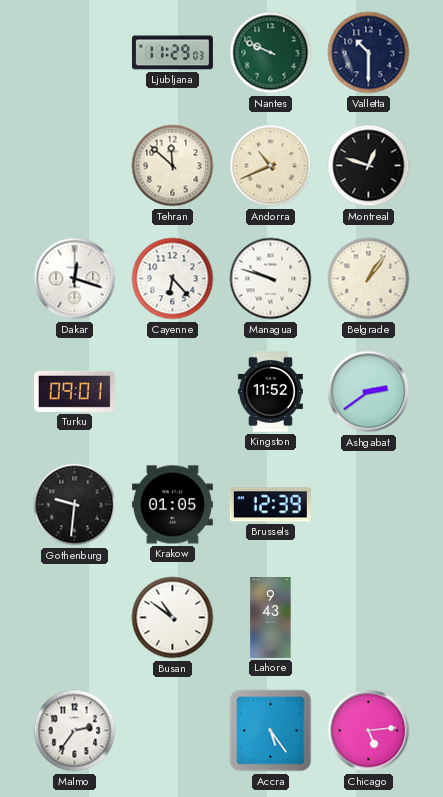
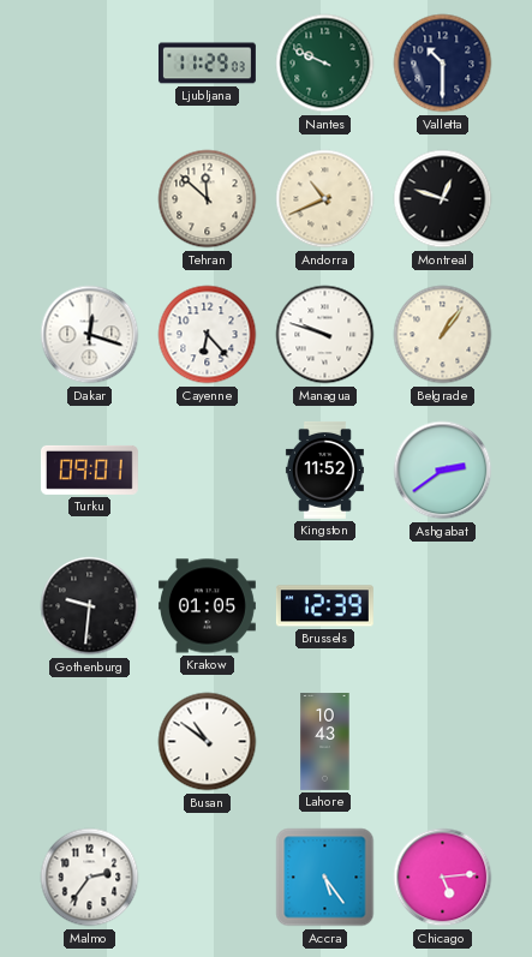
Lahore: 9:43 -> 10:43 (325, 742)
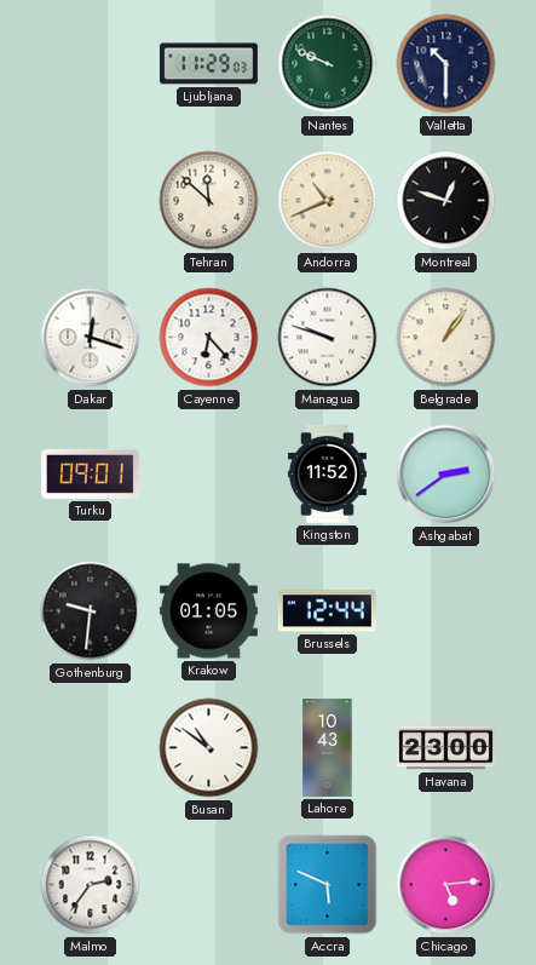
Brussels: 12:39 -> 12:44 (327, 611)
Havana: none -> 23:00 (445, 748)
Accra: 5:24 -> 5:49 (328, 885)
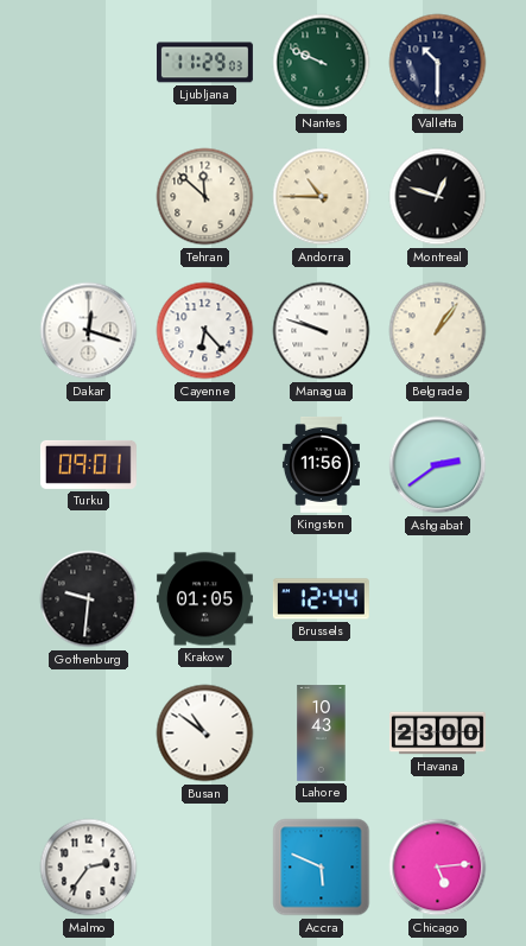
Andorra: 10:41 -> 10:45 (322, 197)
Kingston: 11:52 -> 11:56 (321, 464)
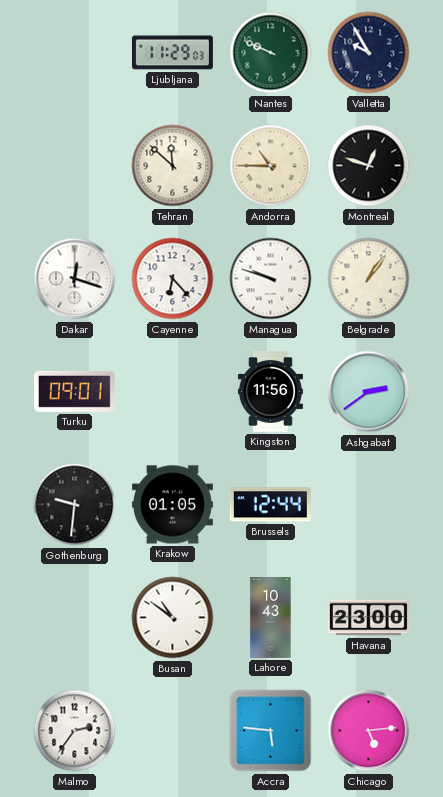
Valletta: 10:30 -> 9:55 (369, 53)
Accra: 5:49 -> 5:46 (271, 731)
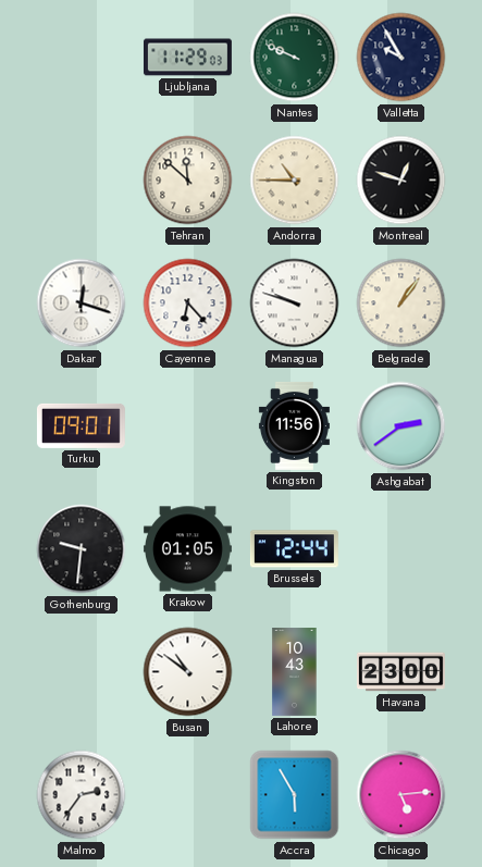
Accra: 5:46 -> 5:55 (295, 795)
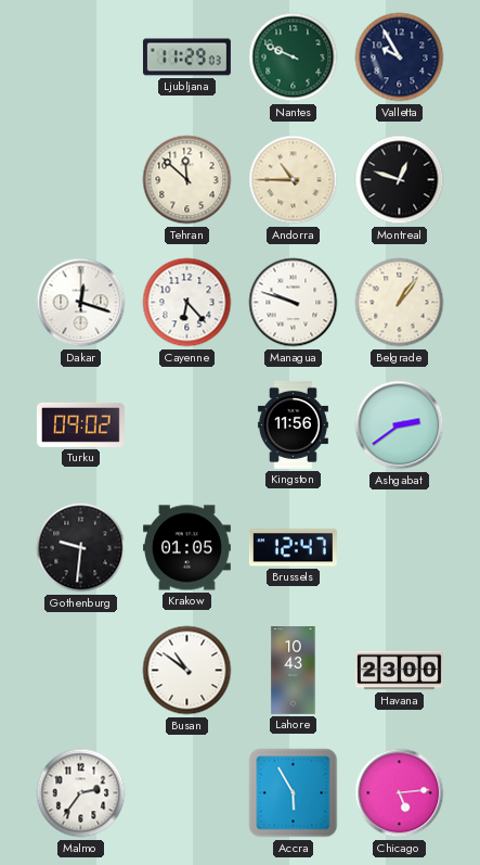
Turku: 09:01 -> 09:02 (80, 424)
Brussels: 12:44 -> 12:47 (293, 548)
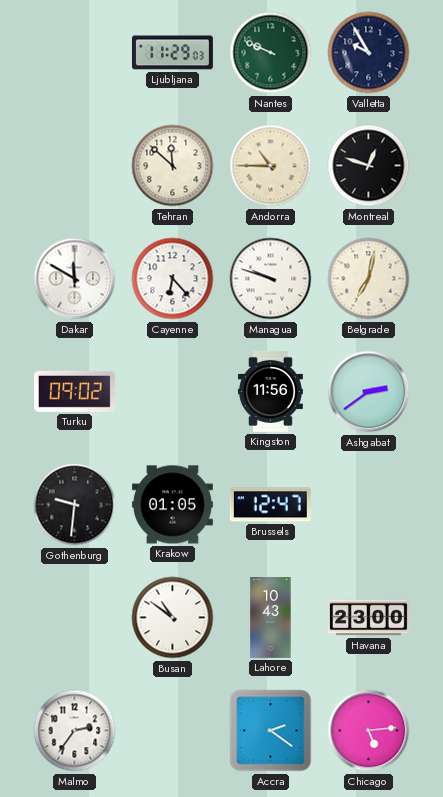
Dakar: 12:18 -> 11:50 (75, 279)
Belgrade: 1:06 -> 7:02 (369, 279)
Accra: 5:55 -> 2:21 (271, 731)
